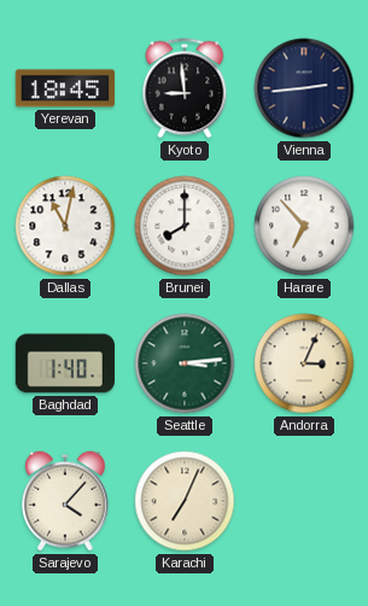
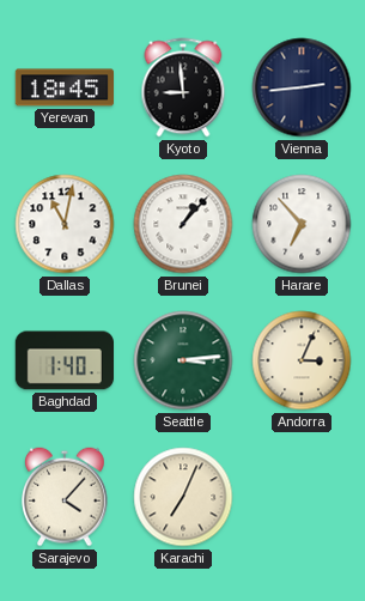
Brunei: 8:00 -> 1:07 (183, 224)
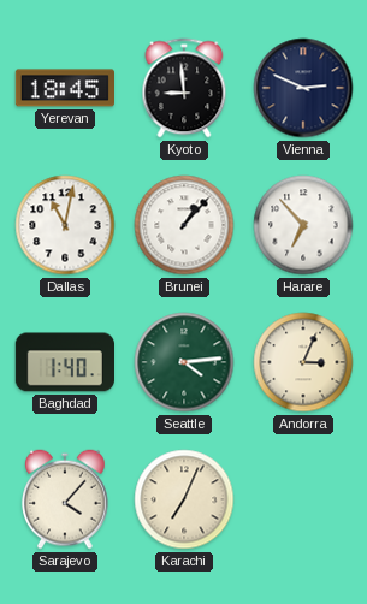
Vienna: 2:44 -> 2:49 (303, 88)
Seattle: 3:14 -> 4:14 (184, 362)
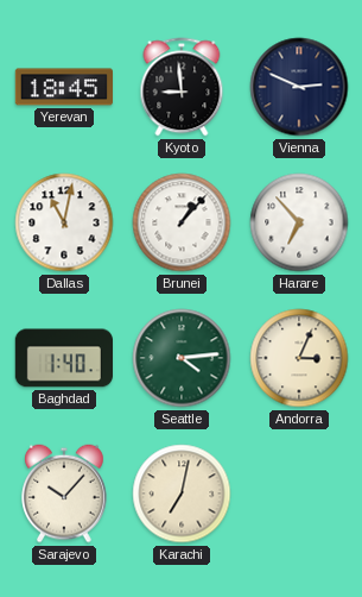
Sarajevo: 4:07 -> 10:07 (65, 494)
Karachi: 7:04 -> 7:02 (182, 494)
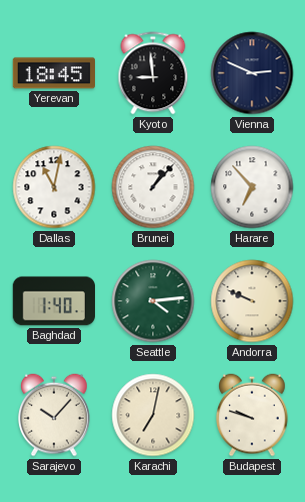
Andorra: 3:04 -> 9:49 (252, 301)
Budapest: none -> 9:48 (253, 415)
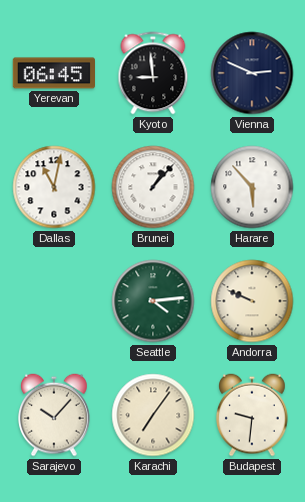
Yerevan: 18:45 -> 06:45 (53, 73)
Harare: 6:53 -> 5:53 (252, 187)
Baghdad: 1:40 -> none (53, 301)
Karachi: 7:02 -> 7:06 (153, 415)
Budapest: 9:48 -> 9:31 (253, 415)
